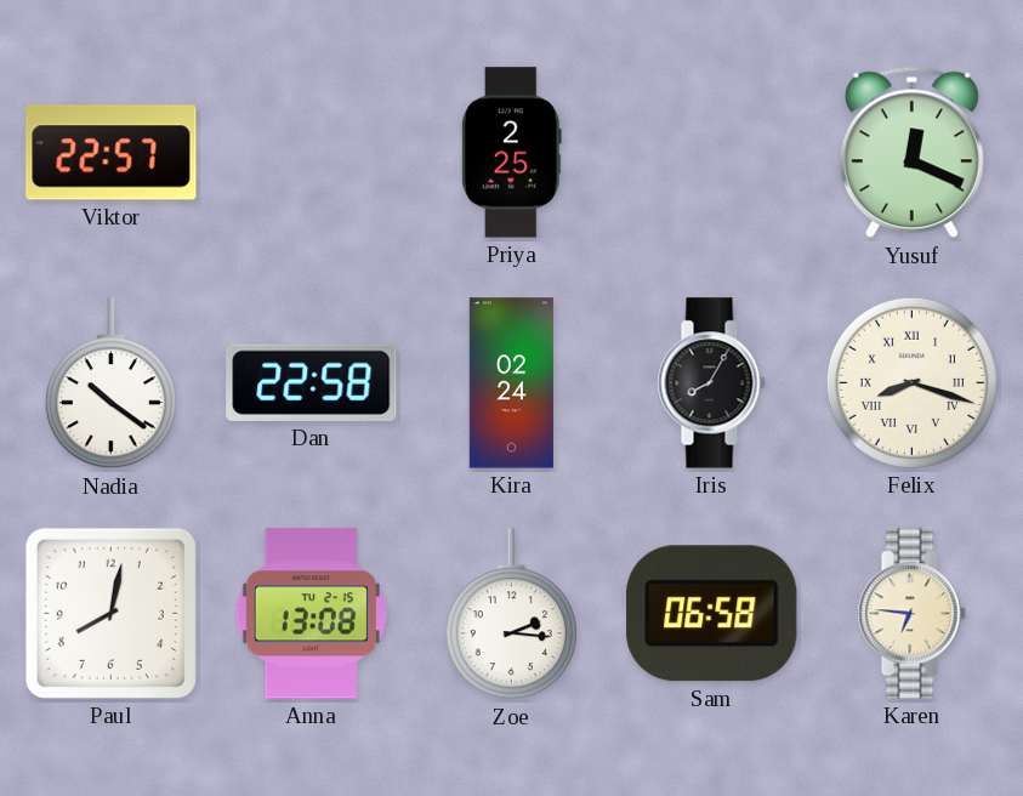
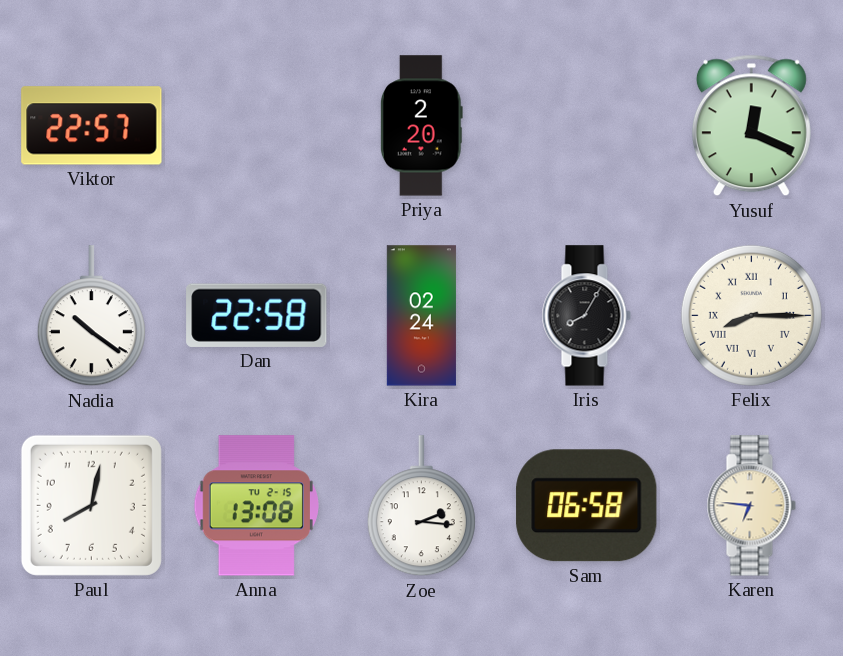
Priya: 2:25 -> 2:20 (421, 126)
Felix: 8:18 -> 8:15 (751, 315)
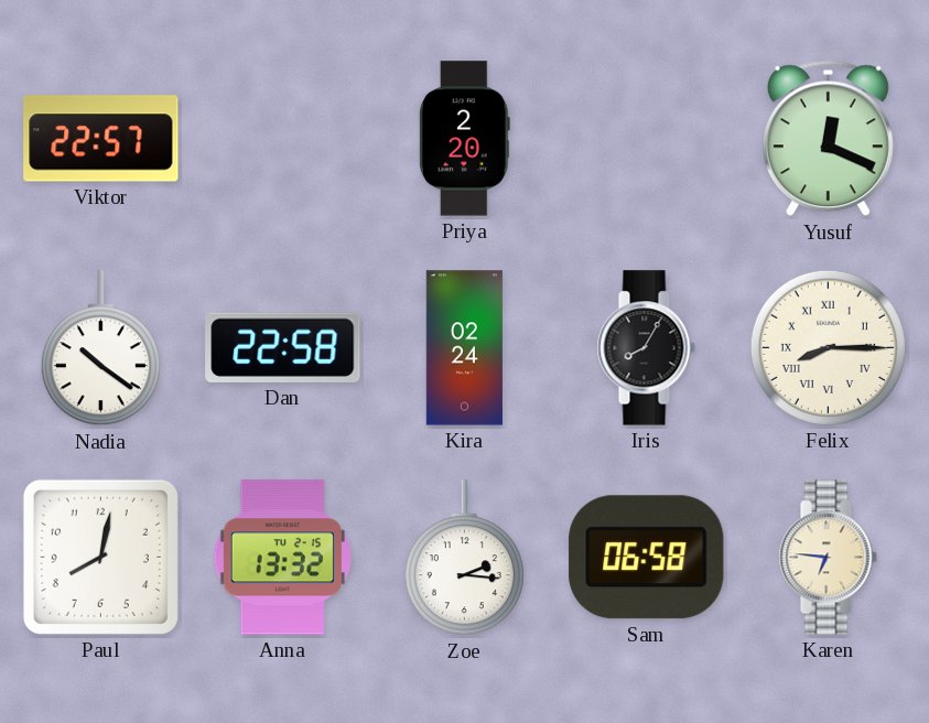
Anna: 13:08 -> 13:32 (282, 558)
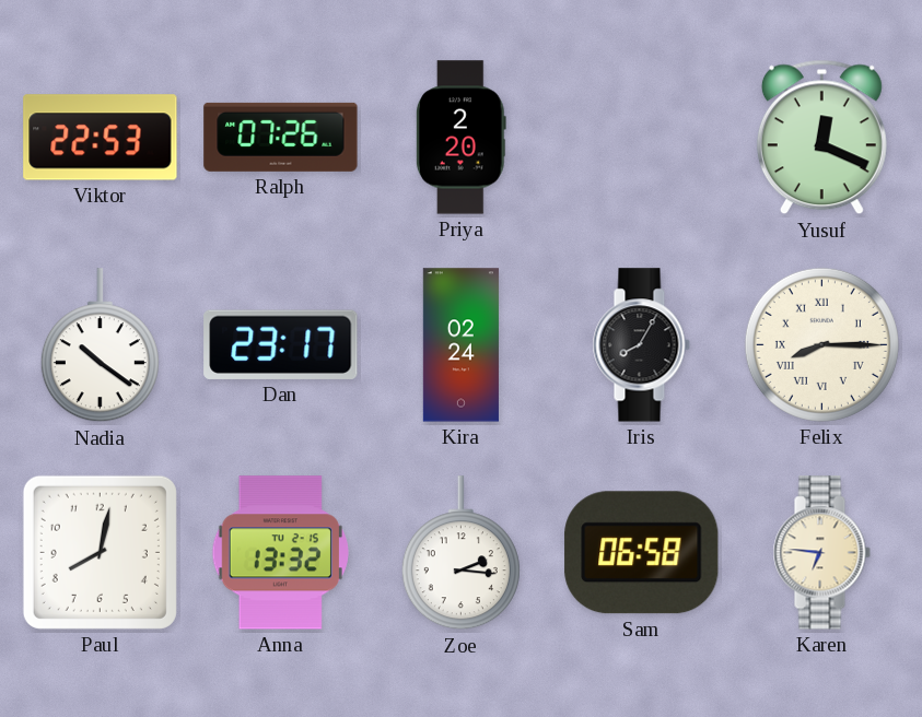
Viktor: 22:57 -> 22:53 (101, 138)
Ralph: none -> 07:26 (281, 137)
Dan: 22:58 -> 23:17 (281, 344)
